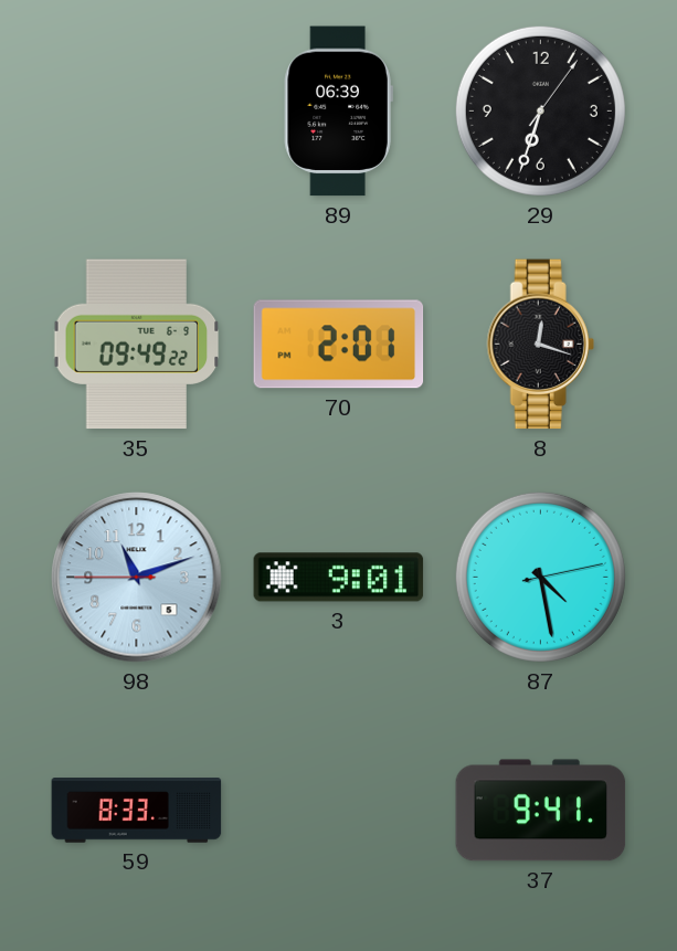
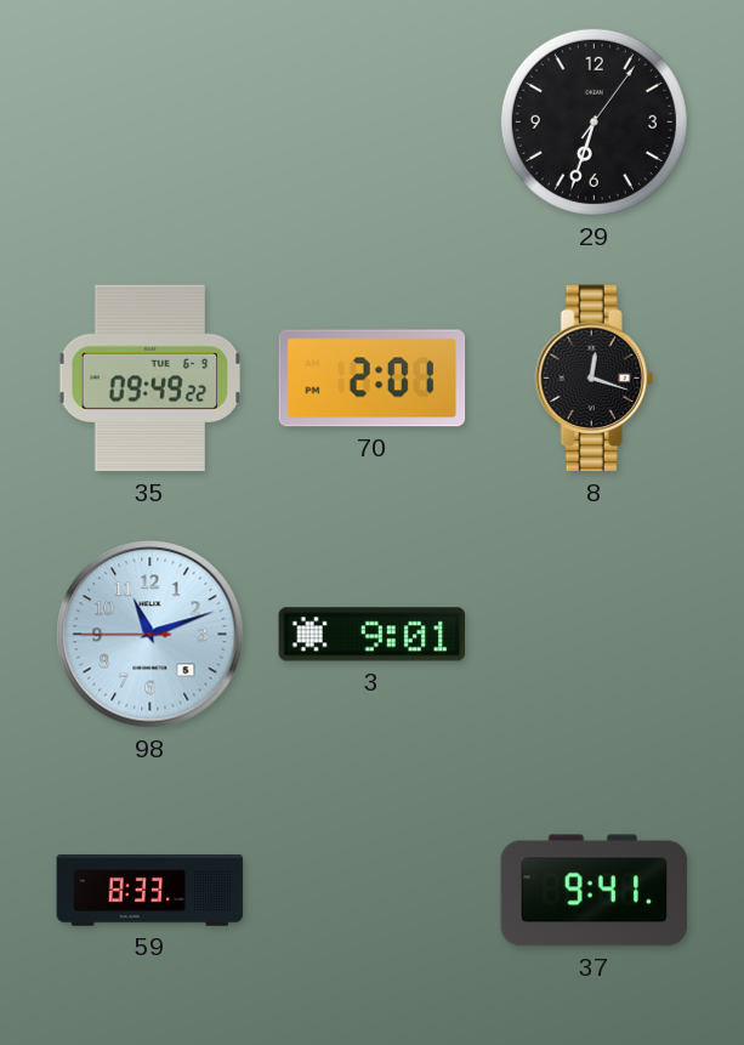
89: 06:39 -> none (338, 112)
87: 4:28 -> none (540, 577)
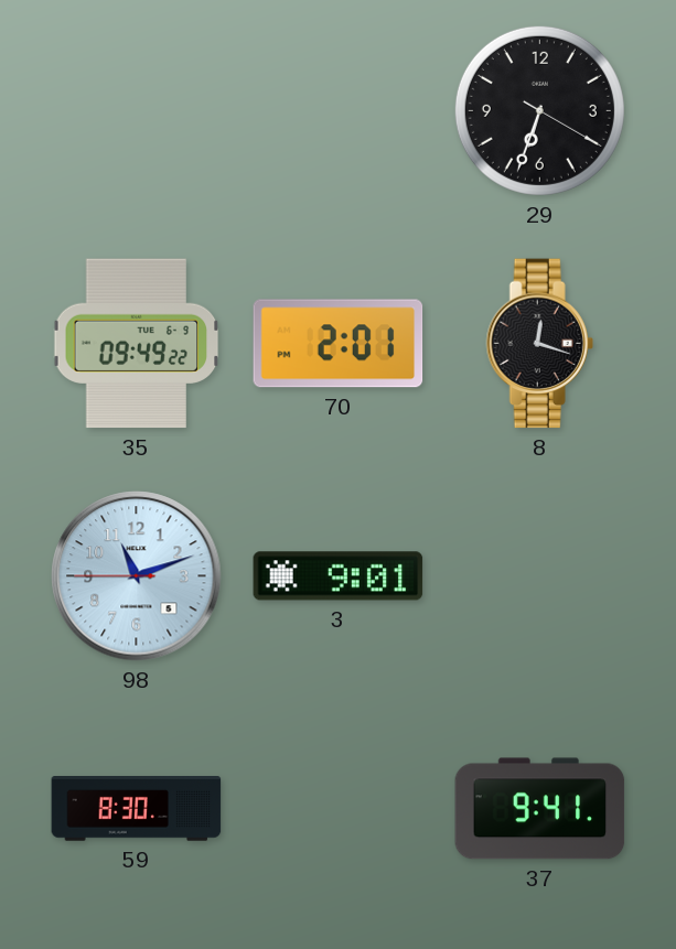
29: 6:33:06 -> 6:33:20 (539, 110)
59: 8:33 -> 8:30 (137, 809)
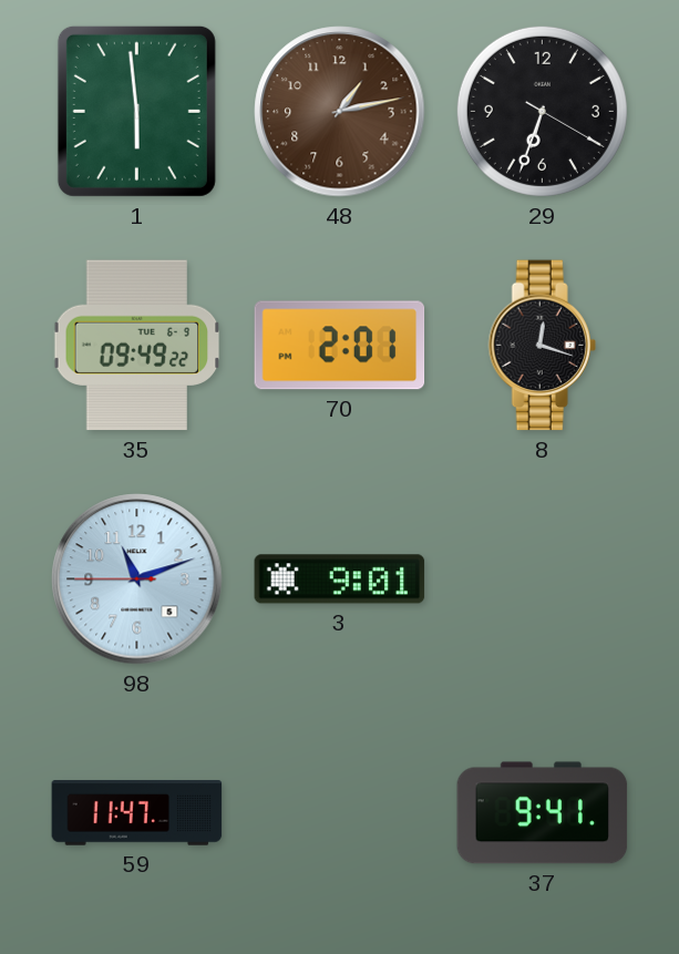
1: none -> 5:59 (136, 111)
48: none -> 1:13 (340, 112)
59: 8:30 -> 11:47 (137, 813)
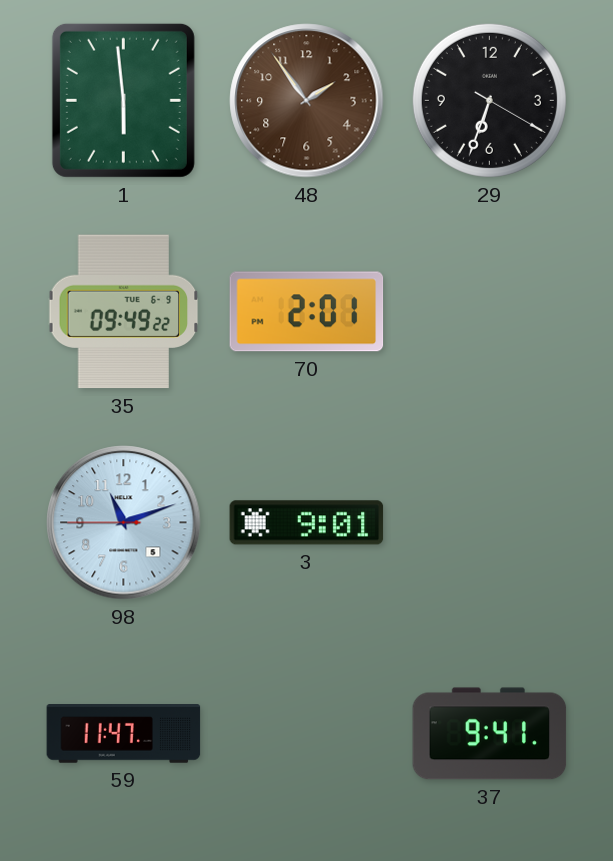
48: 1:13 -> 1:54 (307, 101)
8: 12:18 -> none (542, 346)
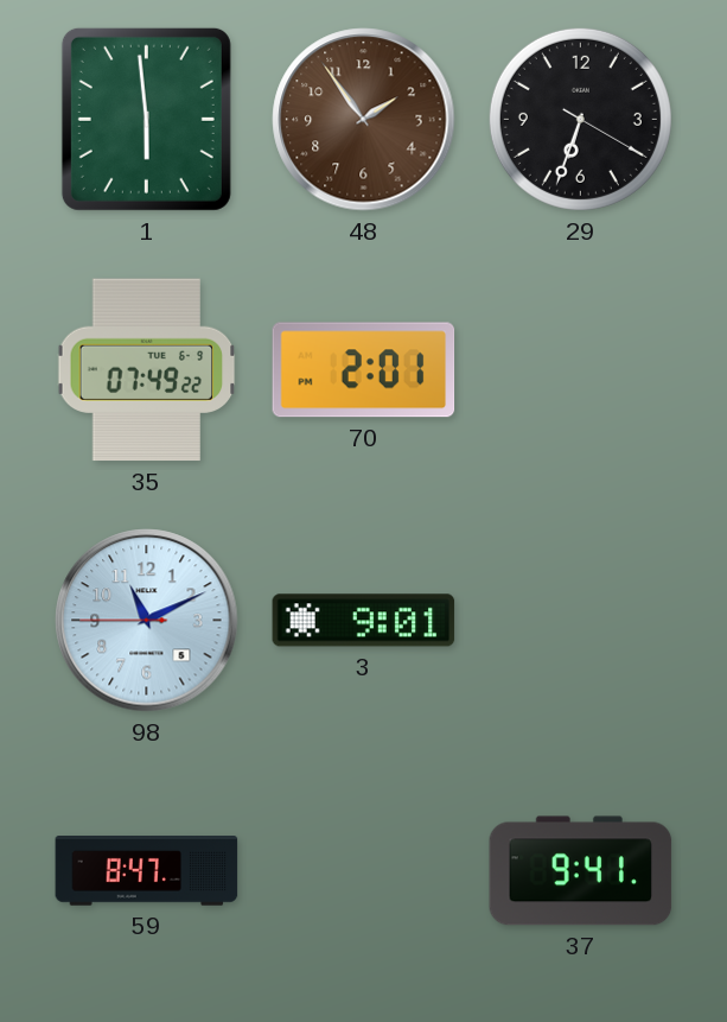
35: 09:49 -> 07:49 (147, 370)
98: 11:11 -> 11:10 (147, 621)
59: 11:47 -> 8:47 (147, 871)
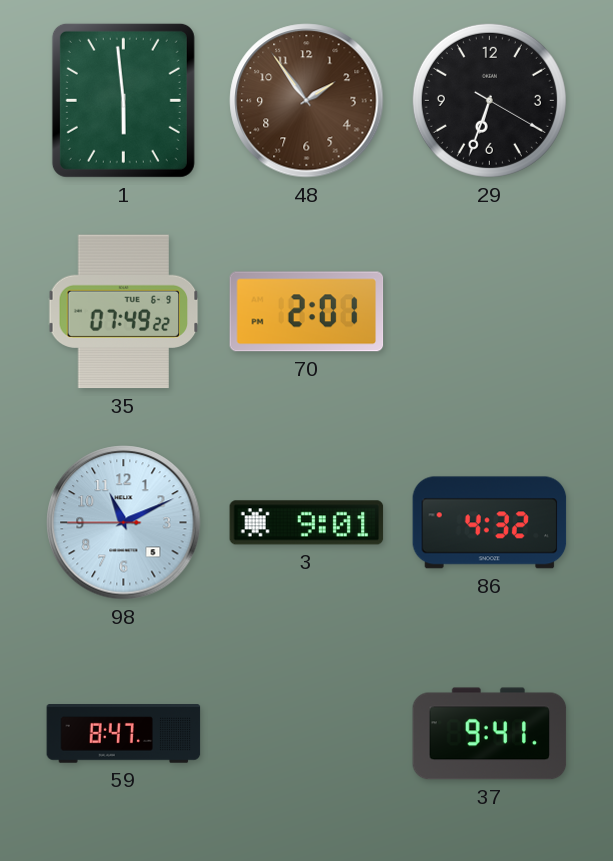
86: none -> 4:32 (490, 523)
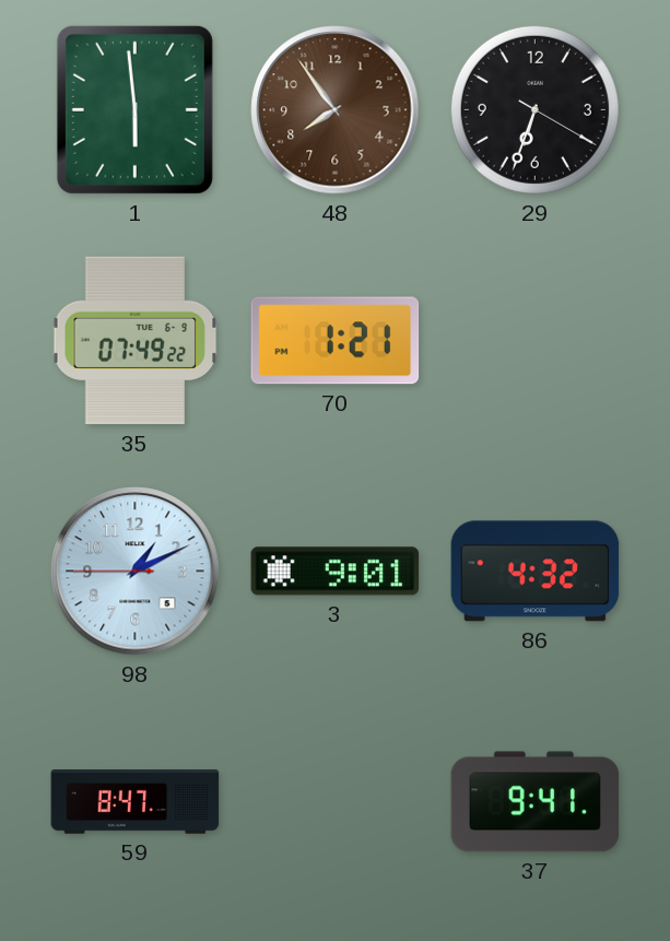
48: 1:54 -> 7:54 (336, 110)
70: 2:01 -> 1:21 (336, 341)
98: 11:10 -> 1:10 (136, 572)
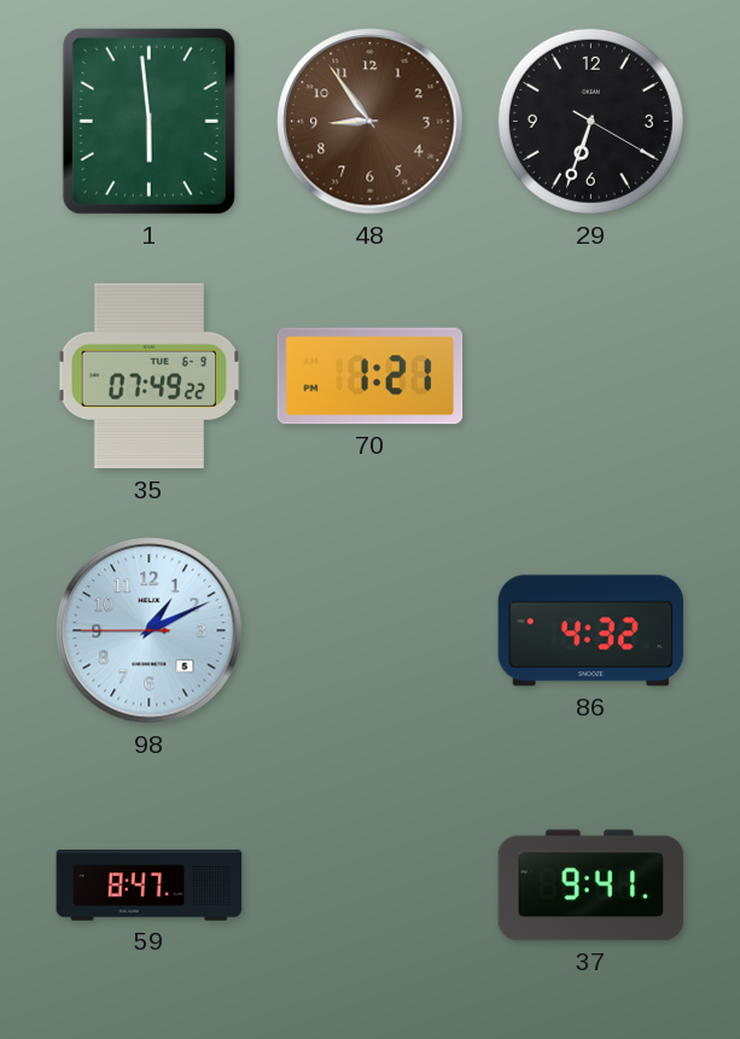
48: 7:54 -> 8:54 (371, 122)
3: 9:01 -> none (336, 572)
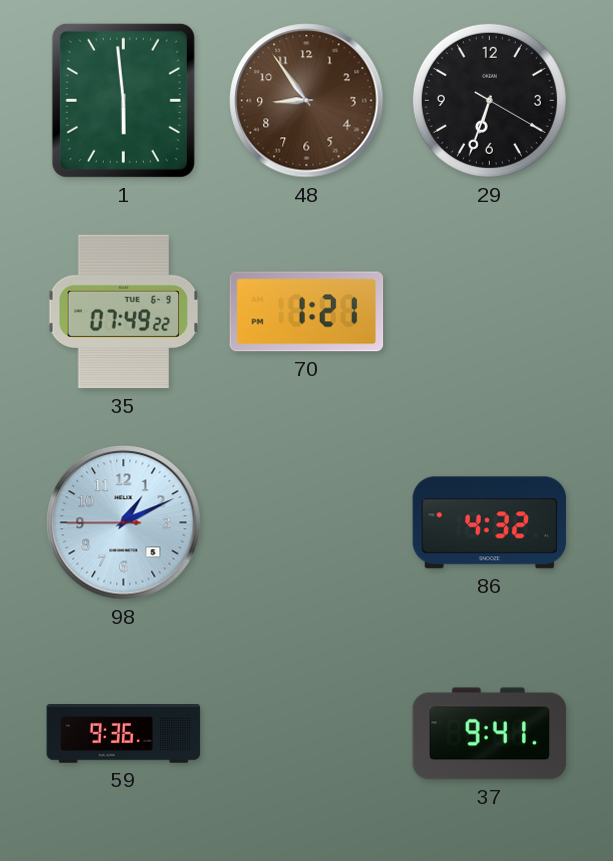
59: 8:47 -> 9:36 (124, 734)
